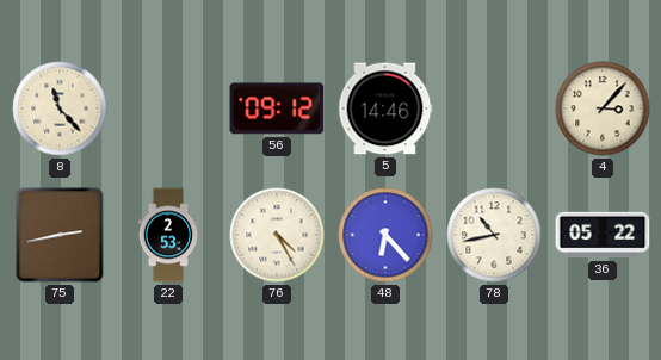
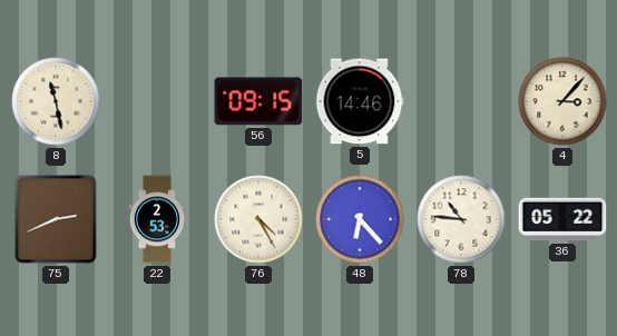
8: 11:23 -> 11:28 (56, 101)
56: 09:12 -> 09:15 (258, 101)
75: 2:43 -> 2:41 (56, 219)
78: 10:43 -> 10:46 (461, 219)
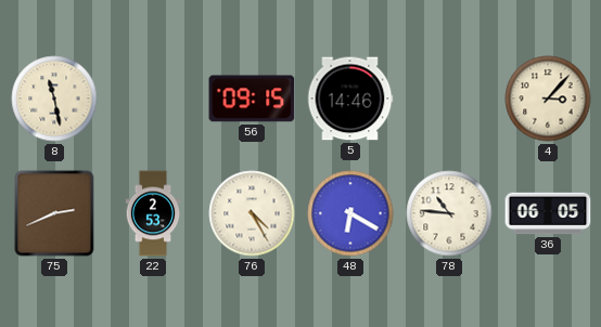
48: 6:23 -> 6:20 (350, 213)
36: 05:22 -> 06:05 (548, 213)
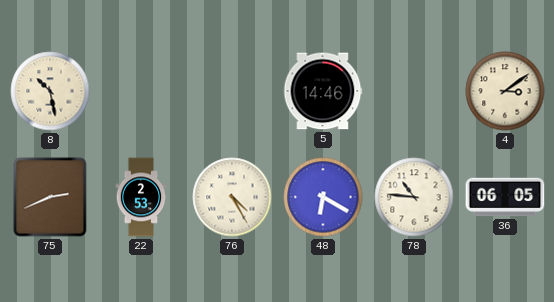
8: 11:28 -> 10:28 (50, 91)
56: 09:15 -> none (252, 99)
4: 3:07 -> 3:09 (505, 91)
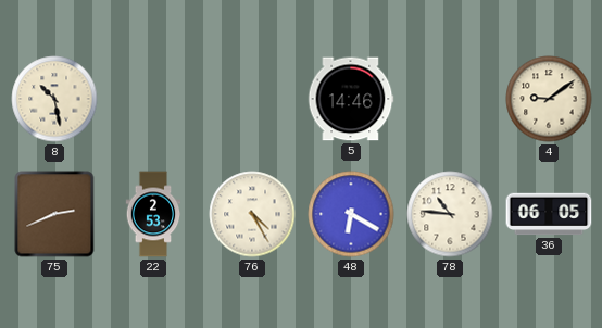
4: 3:09 -> 9:09 (549, 99)
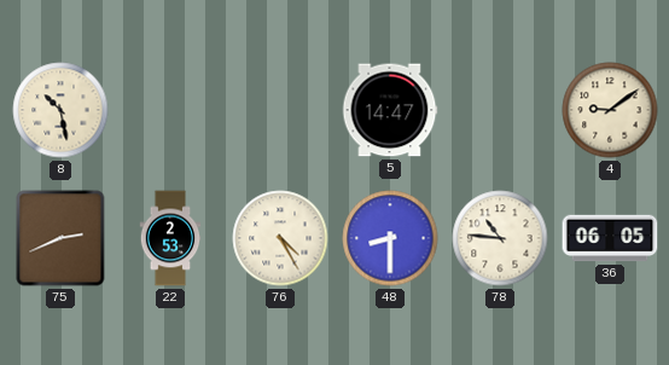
5: 14:46 -> 14:47 (390, 110)
48: 6:20 -> 8:30 (390, 238)
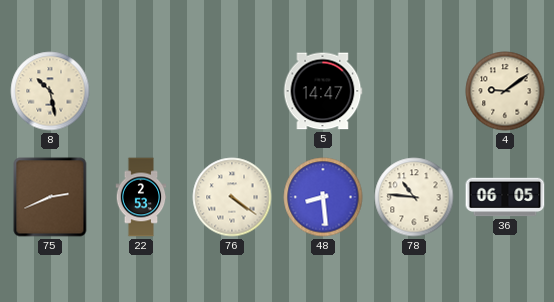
76: 4:25 -> 4:21 (232, 197)
48: 8:30 -> 8:29 (323, 197)
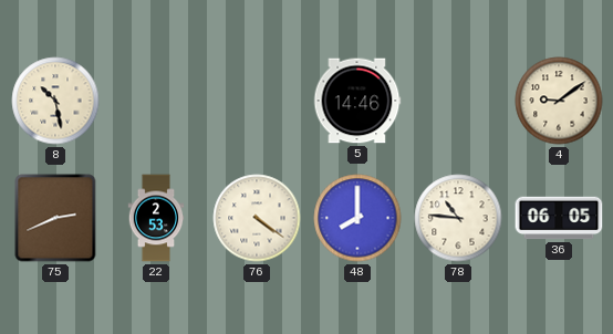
5: 14:47 -> 14:46 (357, 101)
48: 8:29 -> 8:00 (357, 218)
